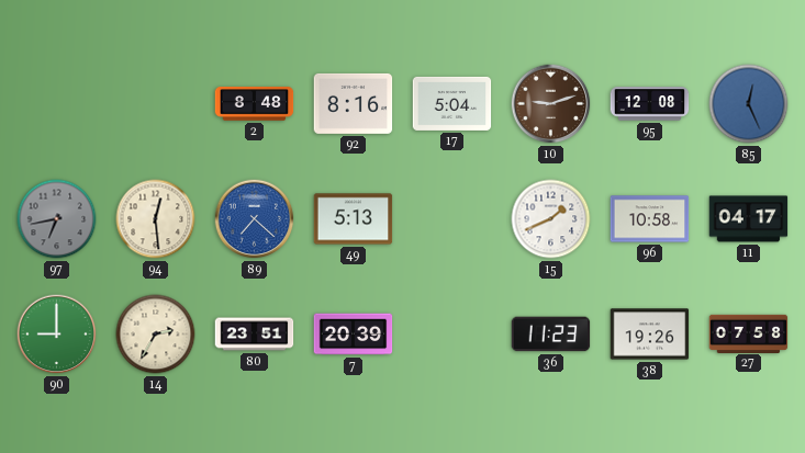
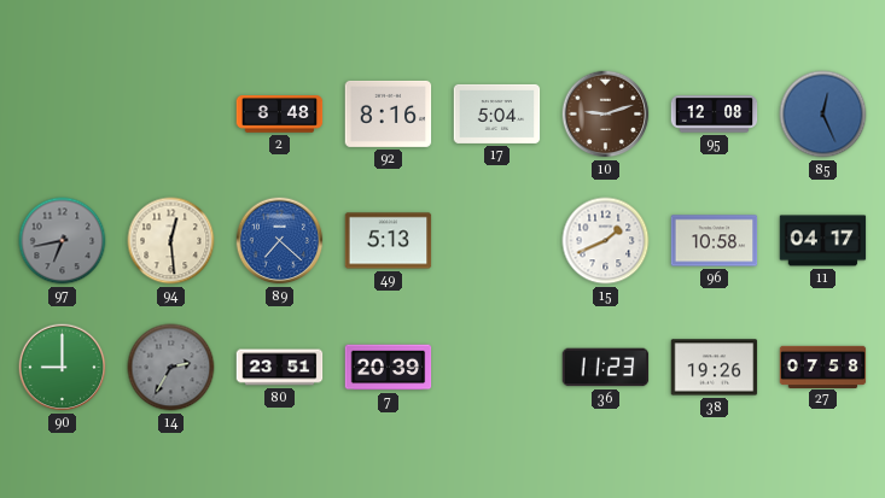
14 dial: cream -> grey (171, 368)
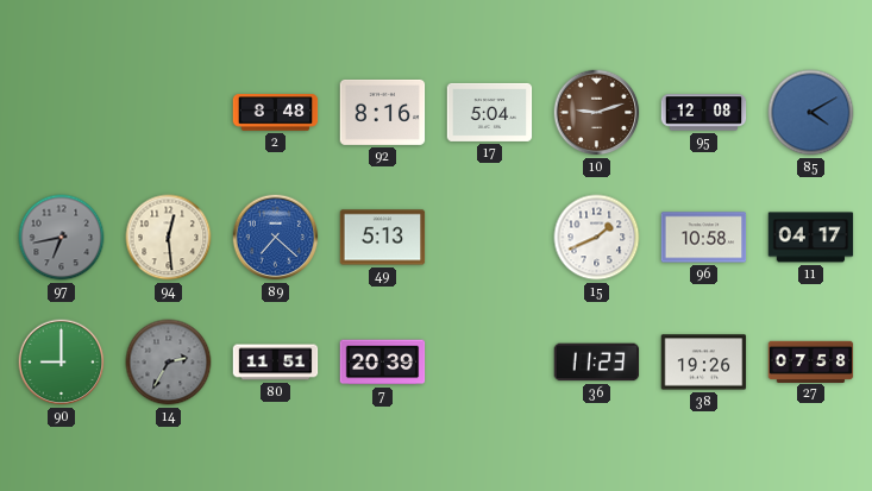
85: 12:26 -> 4:10 (811, 113)
80: 23:51 -> 11:51 (276, 363)
